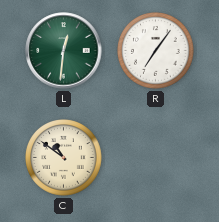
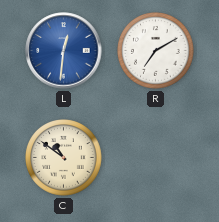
L dial: green -> blue (64, 51)
R: 7:06 -> 7:10 (156, 51)
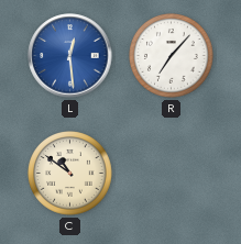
L: 12:31 -> 12:29 (70, 56)
R: 7:10 -> 7:07 (172, 56)
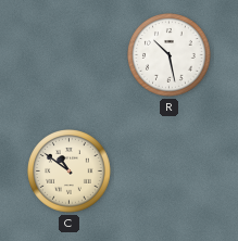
L: 12:29 -> none (70, 56)
R: 7:07 -> 10:28 (170, 55)
